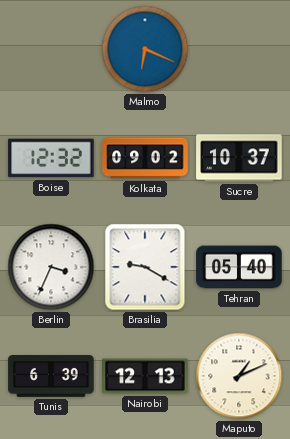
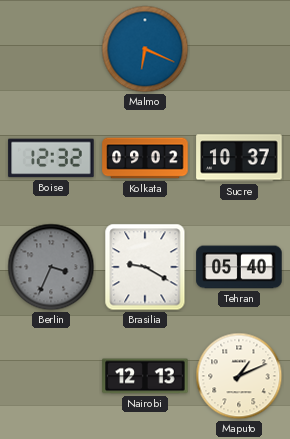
Berlin dial: white -> grey (51, 267)
Tunis: 6:39 -> none (51, 376)
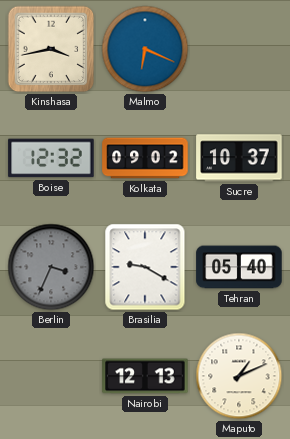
Kinshasa: none -> 3:43 (51, 49)
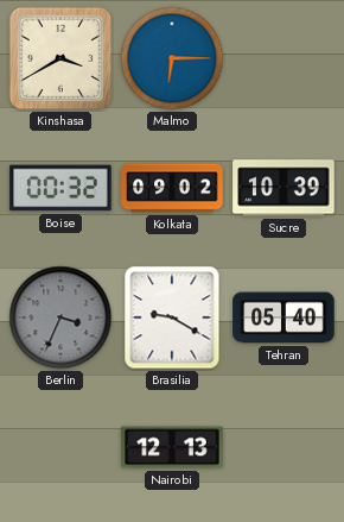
Kinshasa: 3:43 -> 3:40 (60, 58)
Malmo: 6:19 -> 6:15 (172, 58)
Boise: 12:32 -> 00:32 (60, 188)
Sucre: 10:37 -> 10:39 (284, 188)
Maputo: 1:11 -> none (239, 376)
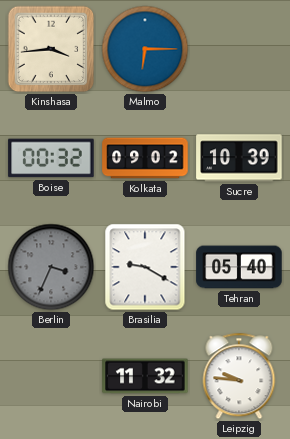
Kinshasa: 3:40 -> 3:44 (51, 49)
Nairobi: 12:13 -> 11:32 (145, 376)
Leipzig: none -> 9:46 (239, 376)
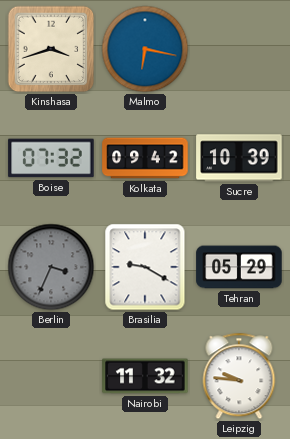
Kinshasa: 3:44 -> 3:42 (51, 49)
Malmo: 6:15 -> 6:17 (145, 49)
Boise: 00:32 -> 07:32 (51, 158)
Kolkata: 09:02 -> 09:42 (145, 158)
Tehran: 05:40 -> 05:29 (239, 267)
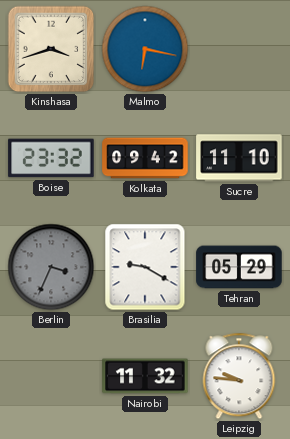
Boise: 07:32 -> 23:32 (51, 158)
Sucre: 10:39 -> 11:10 (239, 158)
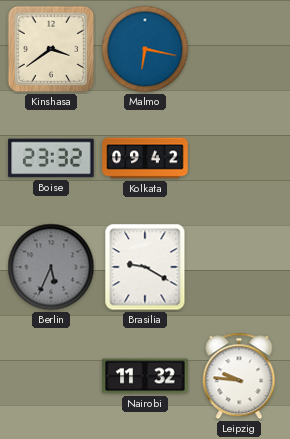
Kinshasa: 3:42 -> 3:39 (51, 49)
Sucre: 11:10 -> none (239, 158)
Berlin: 3:34 -> 5:34 (51, 267)
Tehran: 05:29 -> none (239, 267)
